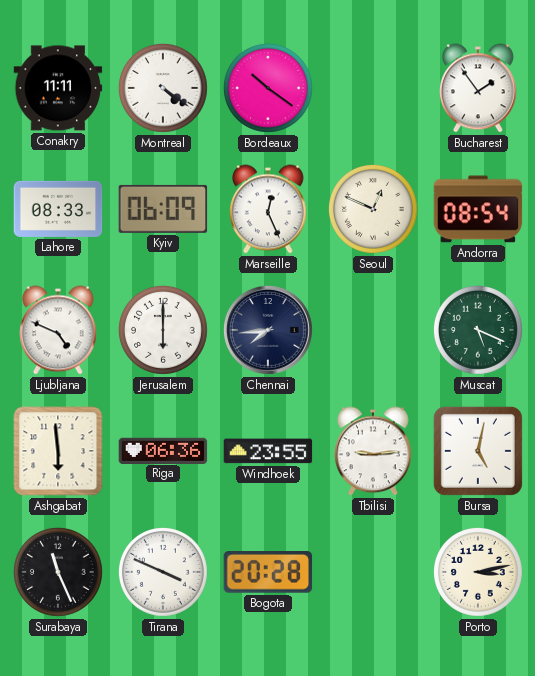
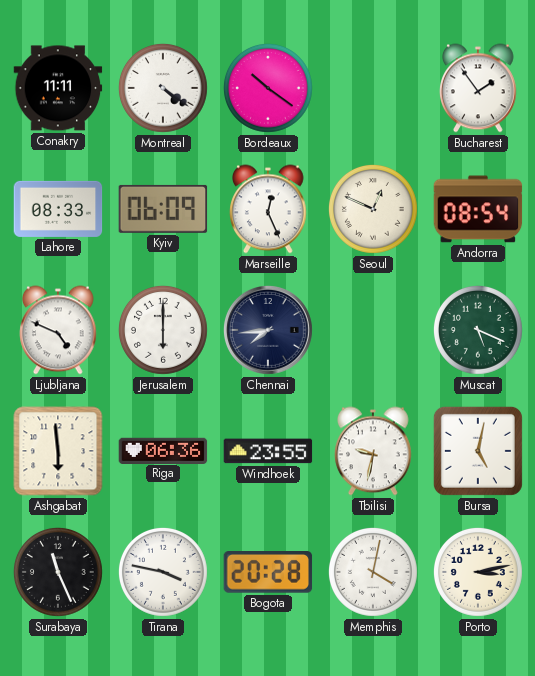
Tbilisi: 9:14 -> 9:32 (374, 451)
Tirana: 3:49 -> 3:47 (163, 572)
Memphis: none -> 4:02 (373, 572)
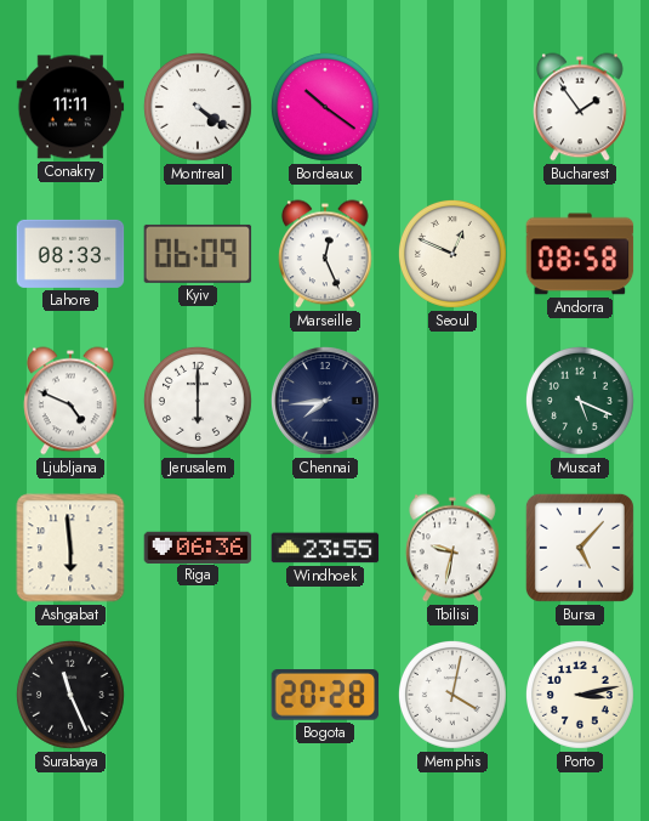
Andorra: 08:54 -> 08:58 (580, 254)
Bursa: 5:02 -> 5:07 (580, 548)
Tirana: 3:47 -> none (163, 572)
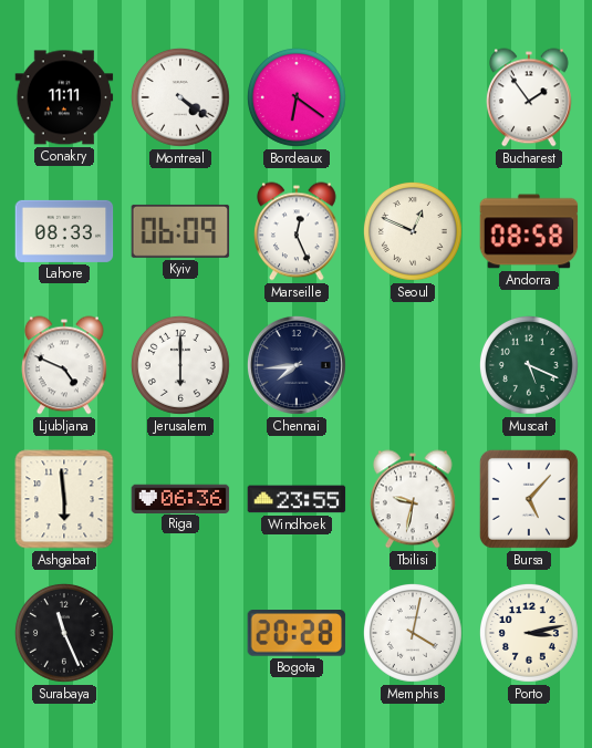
Bordeaux: 10:21 -> 6:21 (297, 97)
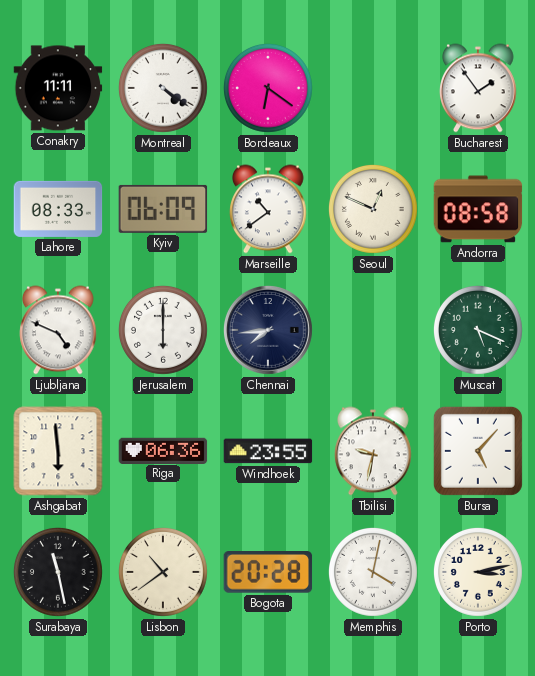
Marseille: 12:26 -> 10:39 (269, 209)
Surabaya: 11:26 -> 11:28 (58, 572)
Lisbon: none -> 10:39 (163, 572)
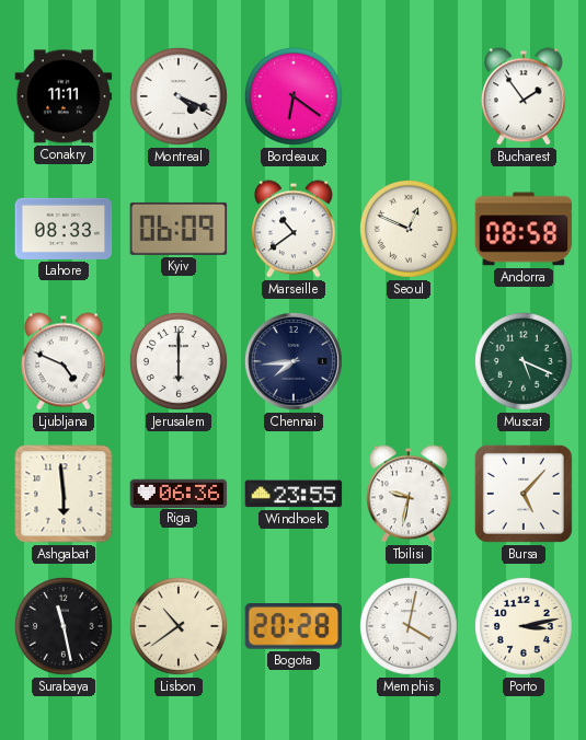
Montreal: 4:21 -> 4:19 (179, 96)
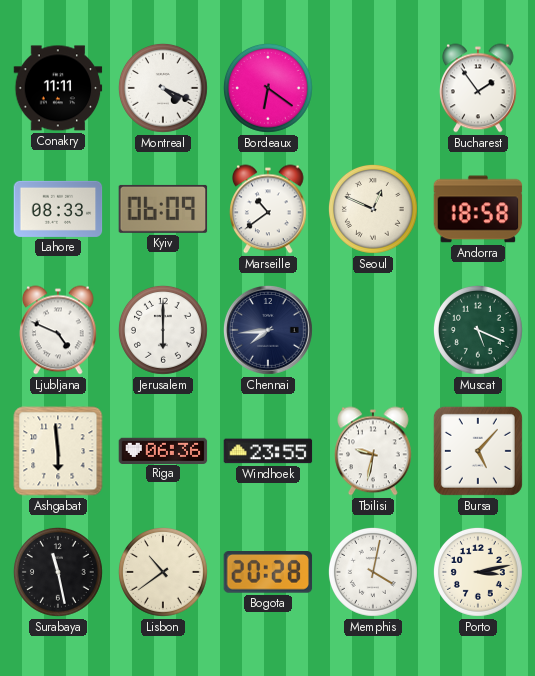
Andorra: 08:58 -> 18:58 (478, 209)
